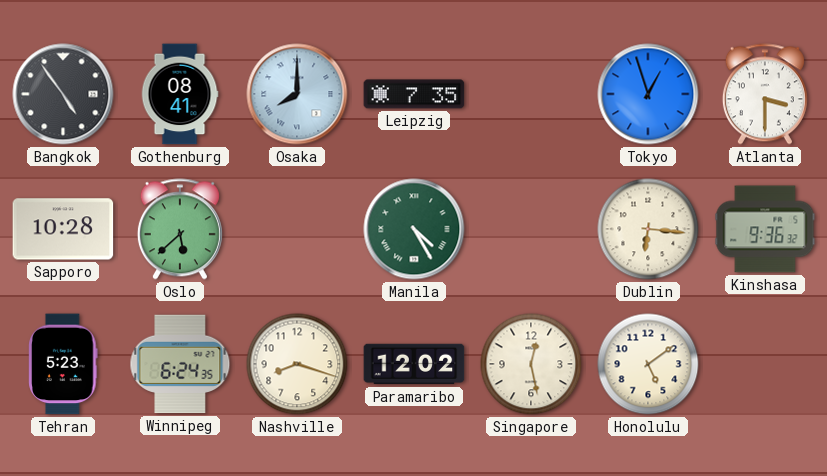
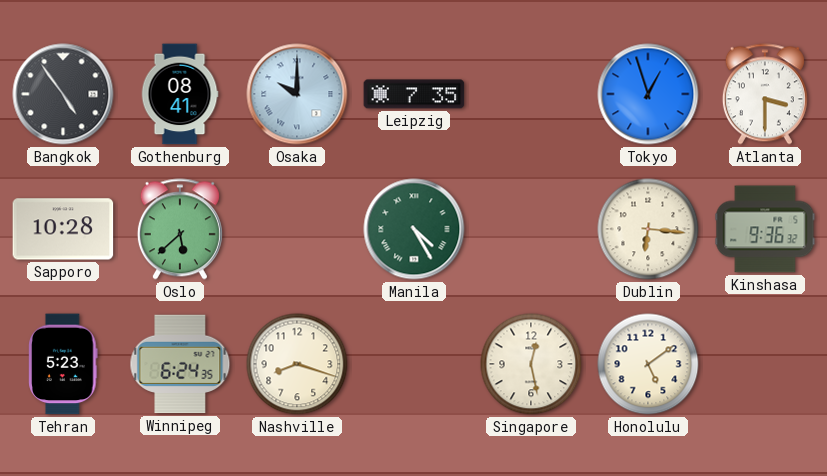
Osaka: 8:00 -> 10:00 (297, 94)
Paramaribo: 12:02 -> none (414, 364)
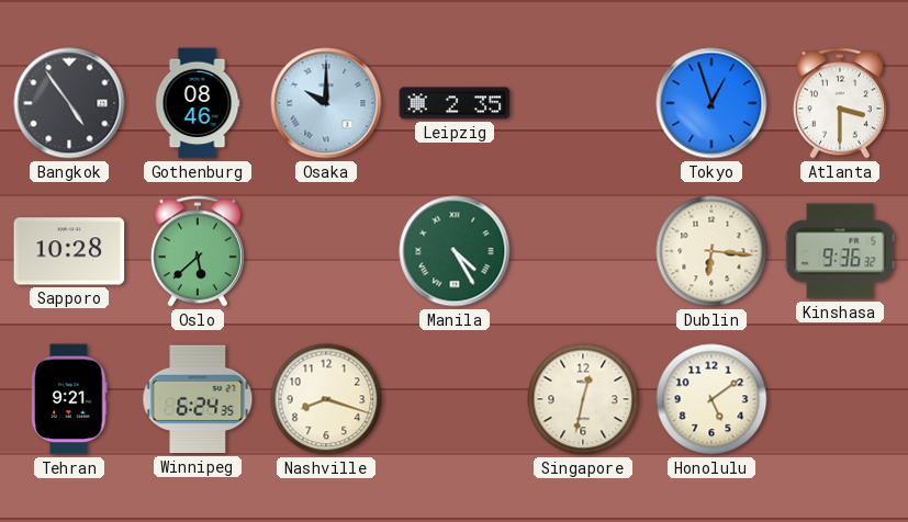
Gothenburg: 08:41 -> 08:46 (198, 103)
Leipzig: 7:35 -> 2:35 (455, 103)
Tehran: 5:23 -> 9:21 (69, 399)
Singapore: 12:28 -> 12:32 (583, 399)
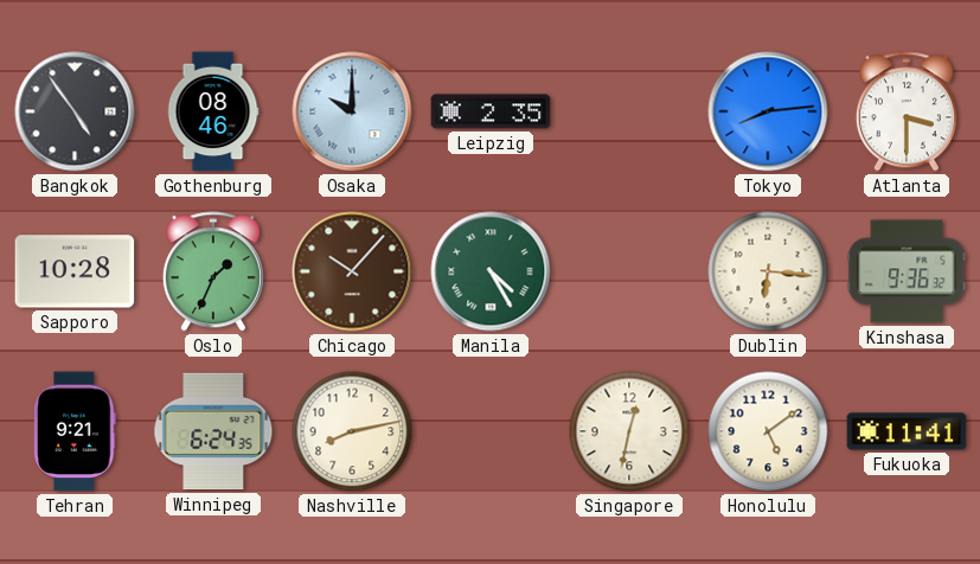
Tokyo: 12:57 -> 8:14 (768, 111)
Oslo: 5:38 -> 1:34 (213, 271)
Chicago: none -> 10:07 (352, 271)
Nashville: 8:18 -> 8:13 (352, 431)
Fukuoka: none -> 11:41 (907, 431)
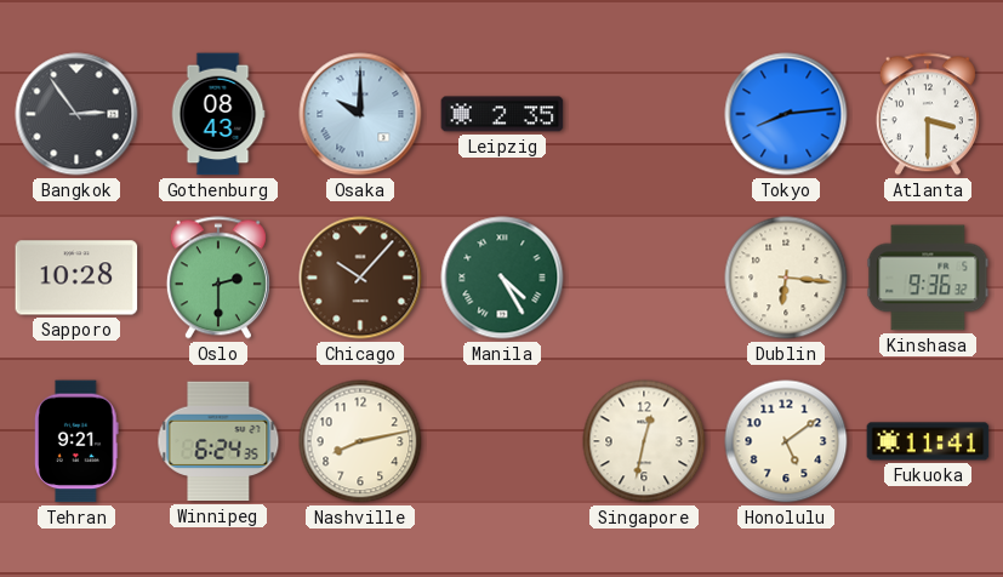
Bangkok: 4:54 -> 2:54 (76, 114)
Gothenburg: 08:46 -> 08:43 (218, 114)
Oslo: 1:34 -> 2:30 (218, 278)
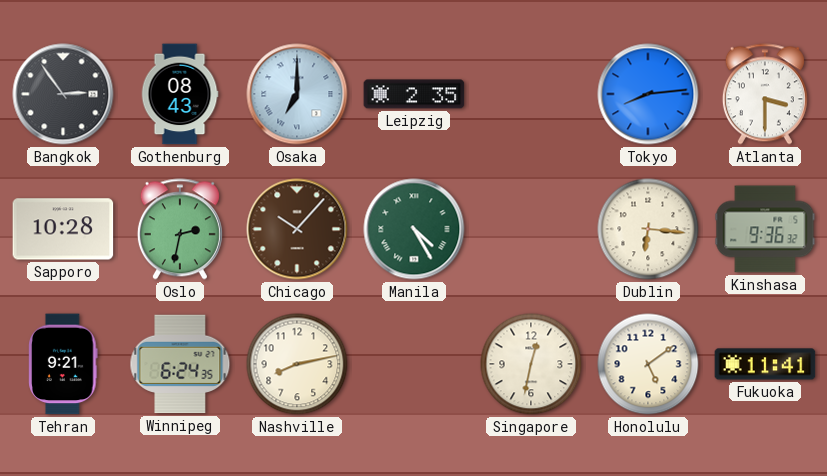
Osaka: 10:00 -> 7:00 (297, 94)
Oslo: 2:30 -> 2:32 (180, 229)
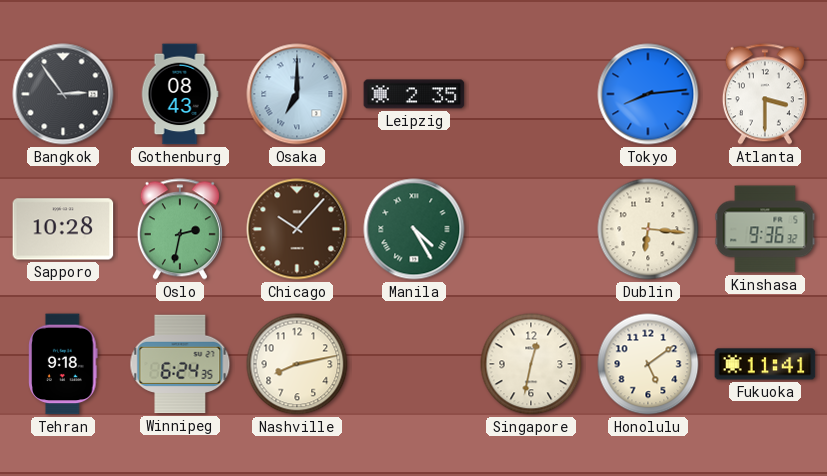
Tehran: 9:21 -> 9:18 (63, 364)
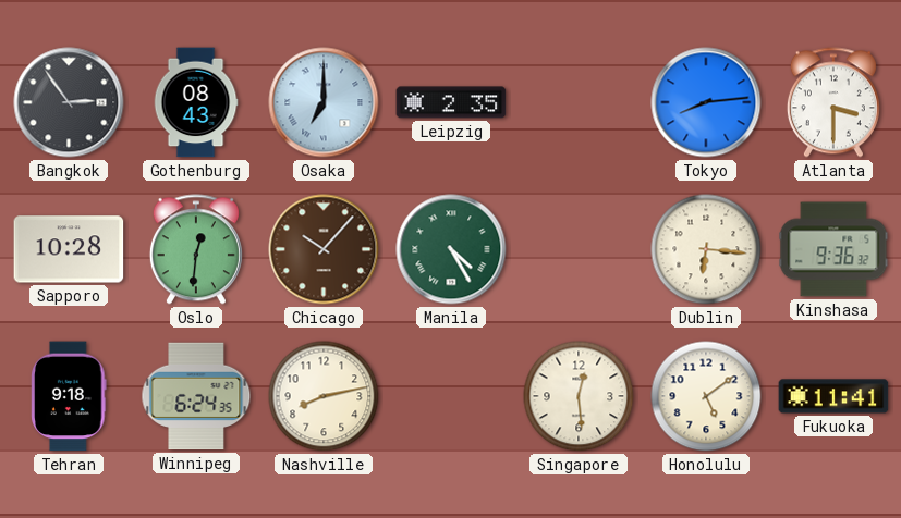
Oslo: 2:32 -> 12:31 (196, 249)
Singapore: 12:32 -> 12:29 (579, 396)
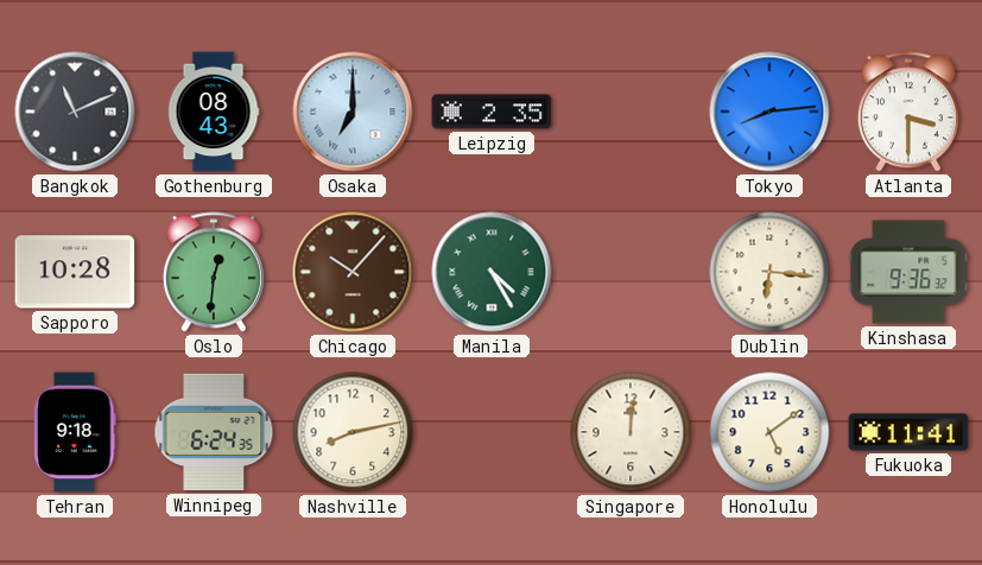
Bangkok: 2:54 -> 11:11 (75, 112)
Singapore: 12:29 -> 12:01 (631, 432)
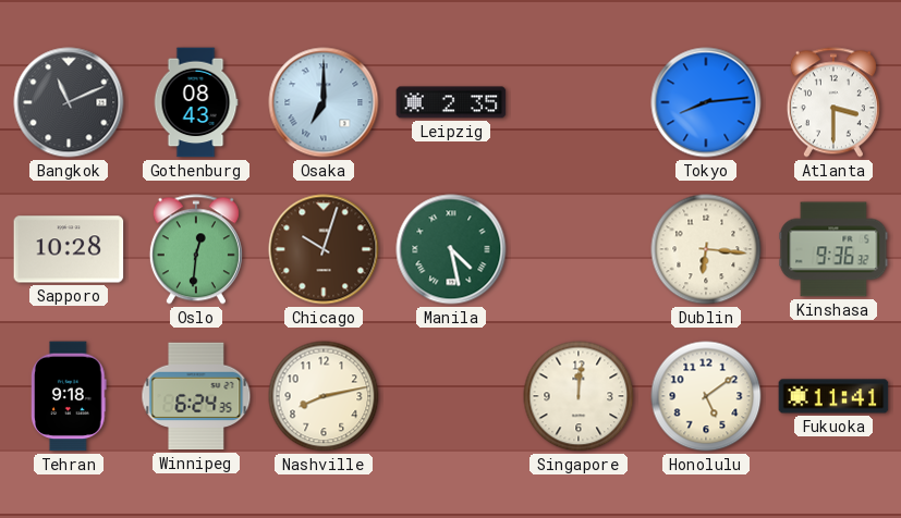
Chicago: 10:07 -> 10:03 (324, 249)
Manila: 4:25 -> 4:28 (451, 249)
